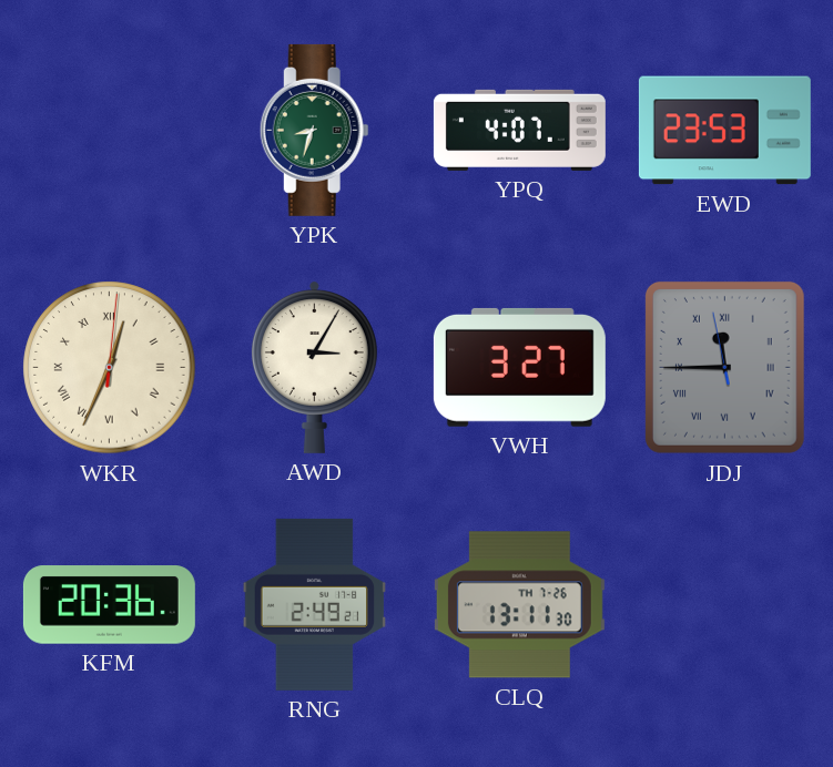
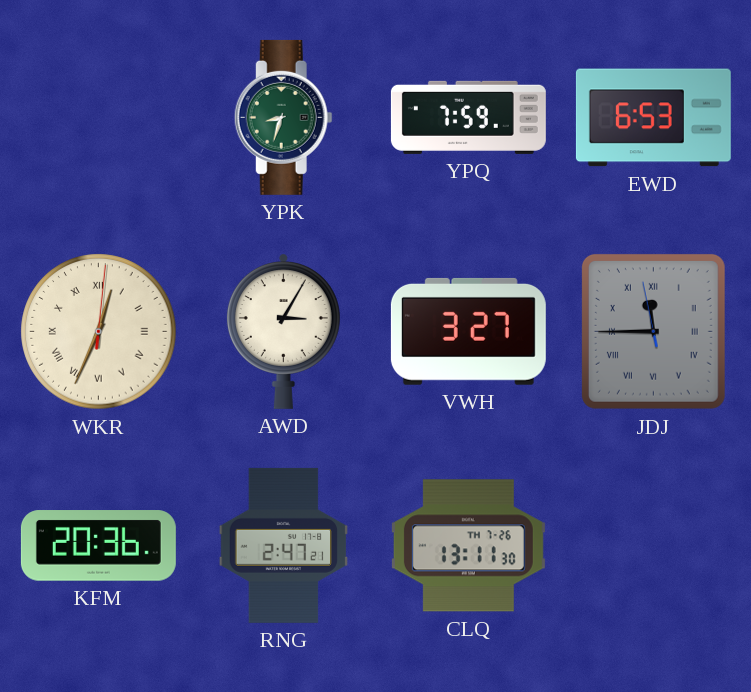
YPQ: 4:07 -> 7:59 (468, 117)
EWD: 23:53 -> 6:53 (653, 118)
RNG: 2:49 -> 2:47 (283, 545)
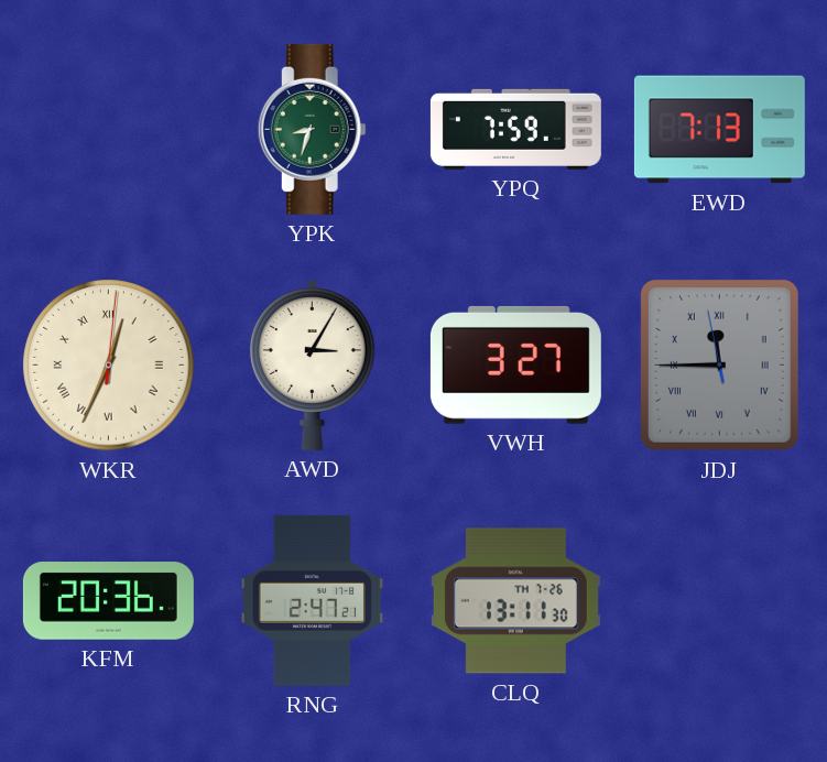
EWD: 6:53 -> 7:13 (719, 130)
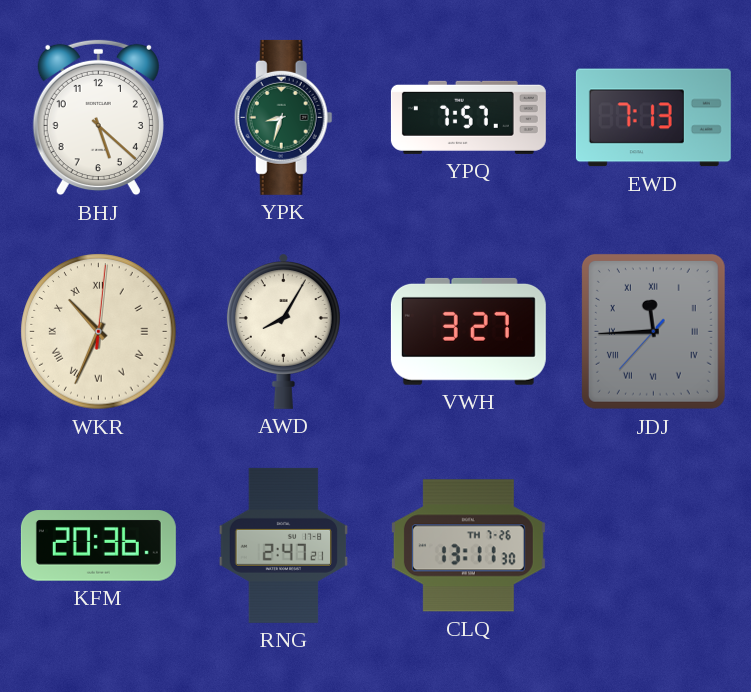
BHJ: none -> 5:22 (98, 118)
YPQ: 7:59 -> 7:57 (468, 117)
WKR: 12:34 -> 10:34 (99, 332)
AWD: 3:05 -> 8:05 (283, 331)
JDJ: 11:44:58 -> 11:44:37 (653, 331)
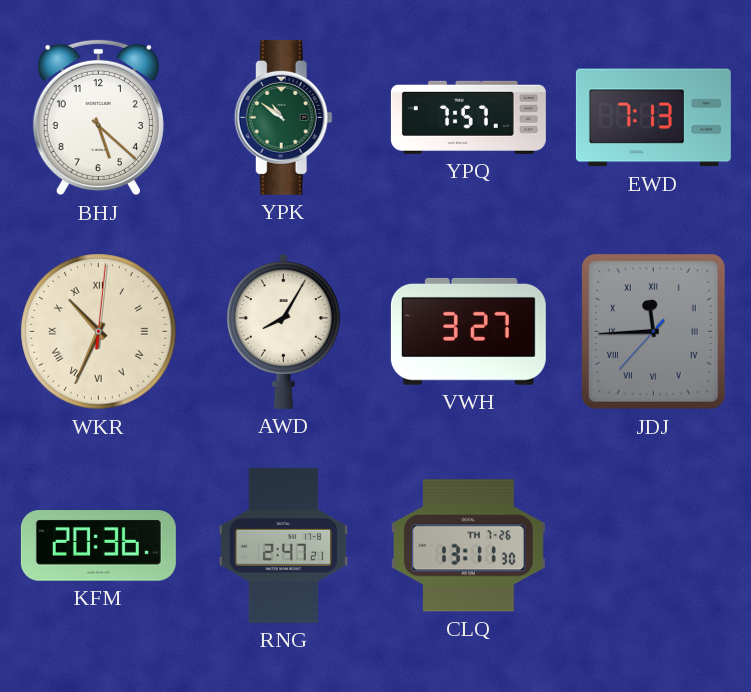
YPK: 8:33 -> 10:51 (283, 117)
